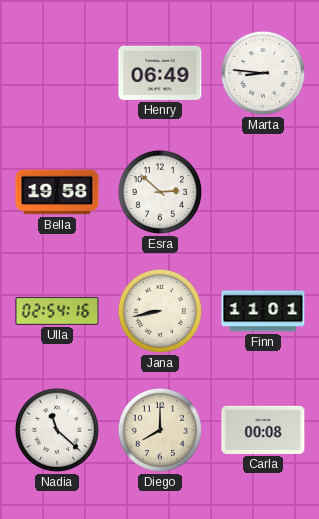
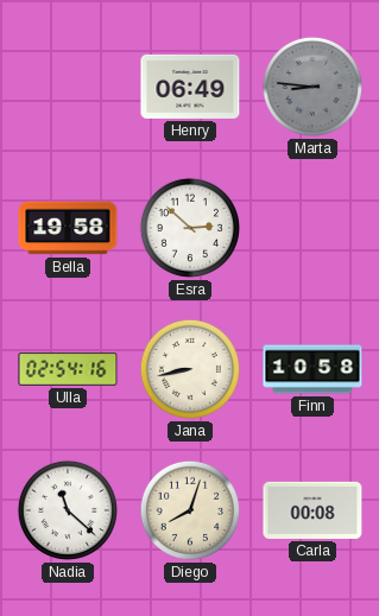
Marta dial: white -> grey (312, 87)
Finn: 11:01 -> 10:58 (312, 369)
Diego: 8:00 -> 8:03 (190, 510)
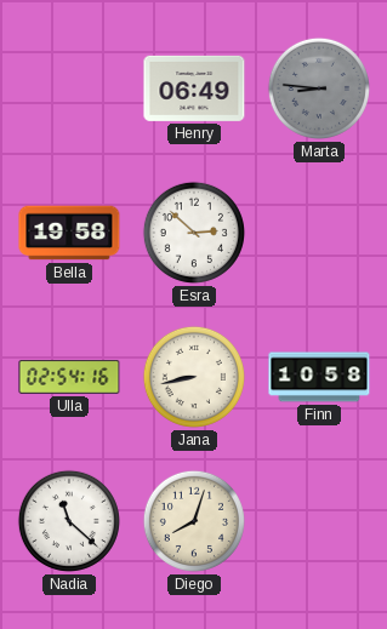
Carla: 00:08 -> none (312, 510)
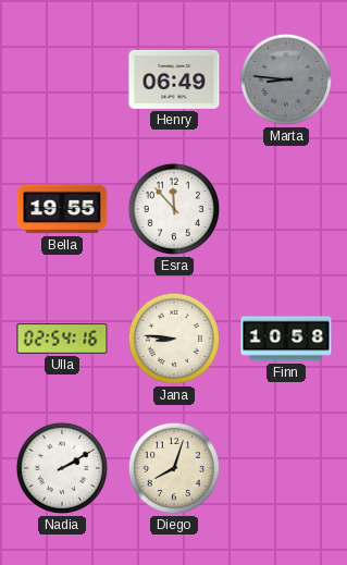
Bella: 19:58 -> 19:55 (62, 209)
Esra: 2:52 -> 11:53 (174, 209)
Jana: 8:43 -> 8:46 (174, 339)
Nadia: 11:22 -> 2:10 (62, 468)
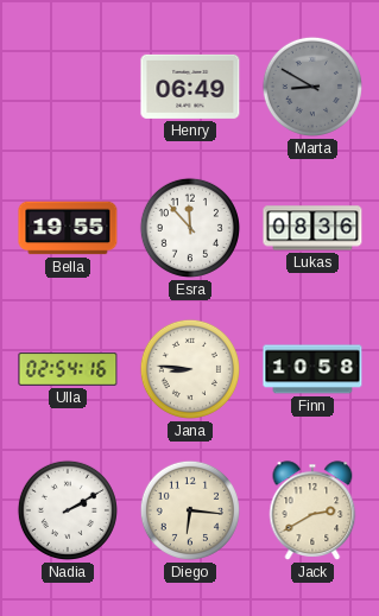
Marta: 8:46 -> 8:50 (312, 87)
Lukas: none -> 08:36 (312, 228)
Diego: 8:03 -> 6:16 (190, 510)
Jack: none -> 2:40 (312, 510)
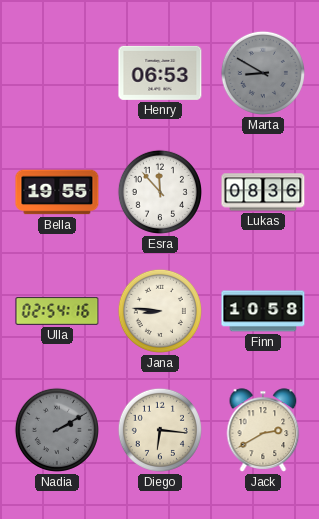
Henry: 06:49 -> 06:53 (160, 73)
Nadia dial: white -> grey (57, 430)
